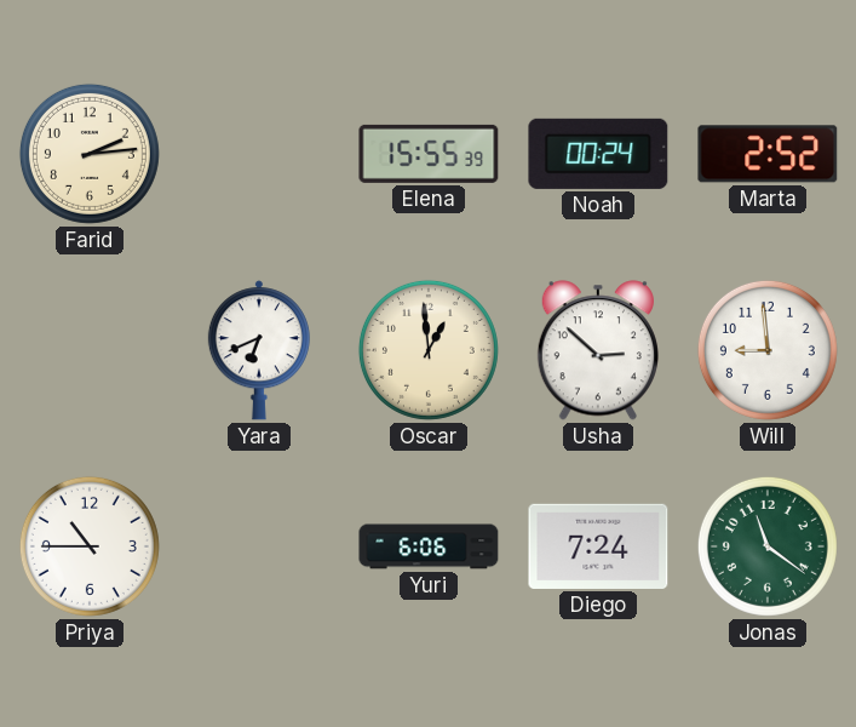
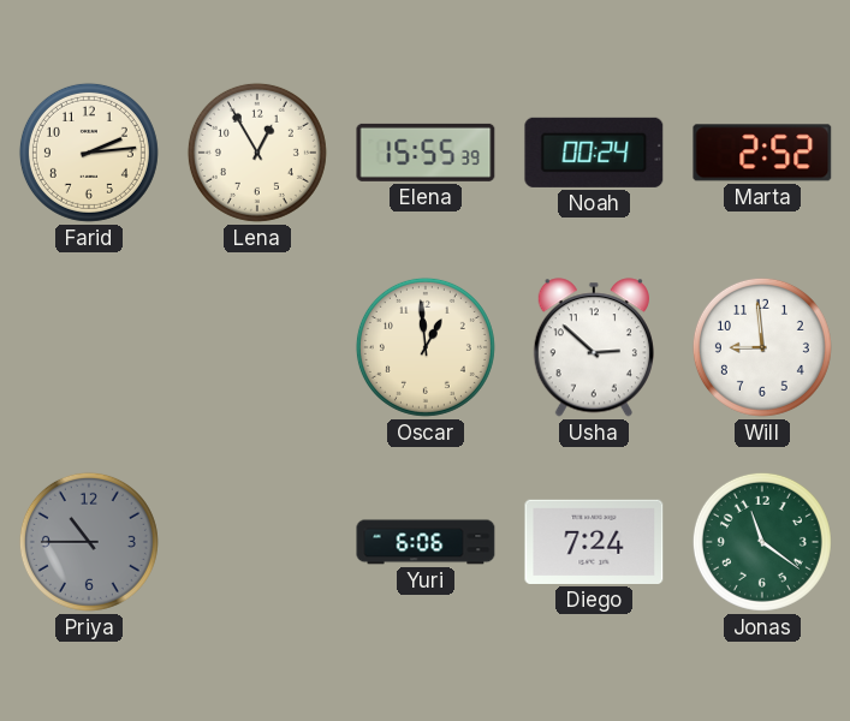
Lena: none -> 12:55 (257, 153)
Yara: 6:41 -> none (259, 350)
Priya dial: white -> grey (89, 542)
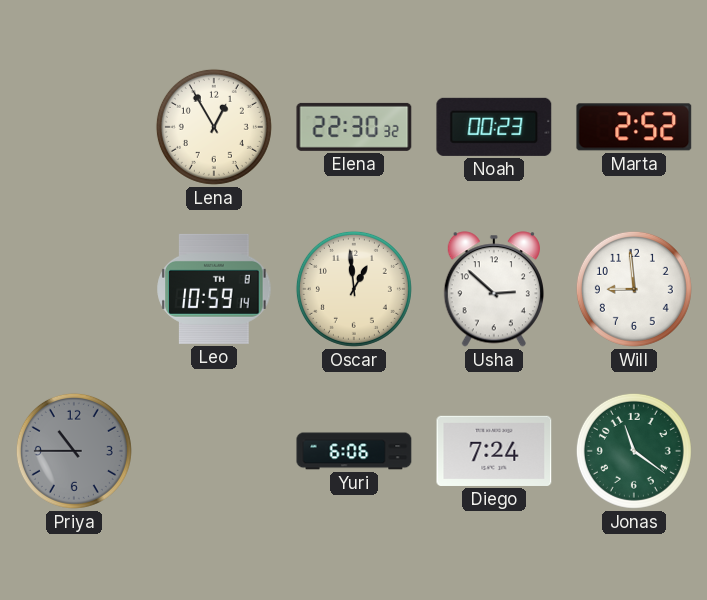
Farid: 2:14 -> none (89, 153)
Elena: 15:55 -> 22:30 (354, 127)
Noah: 00:24 -> 00:23 (494, 127)
Leo: none -> 10:59 (214, 289)
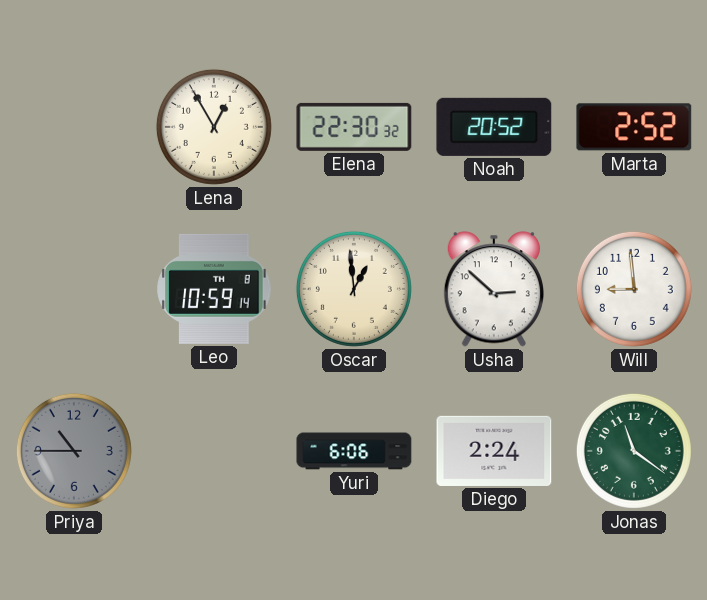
Noah: 00:23 -> 20:52 (494, 127)
Diego: 7:24 -> 2:24 (494, 451)
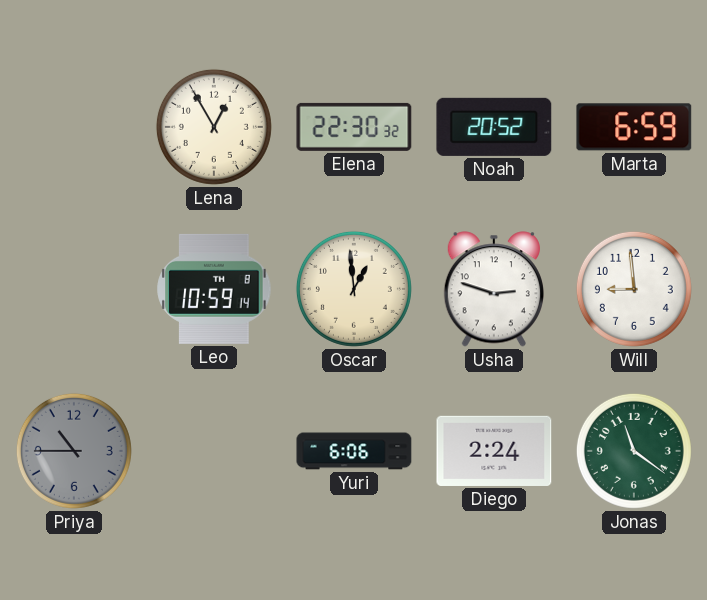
Marta: 2:52 -> 6:59 (634, 127)
Usha: 2:52 -> 2:48 (494, 289)
